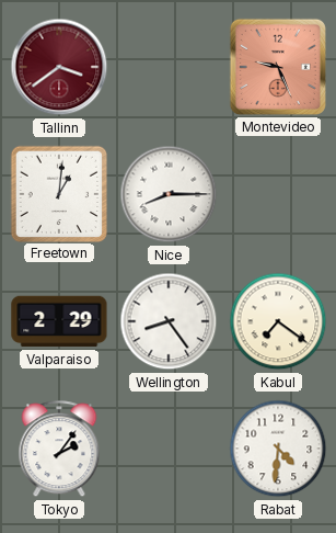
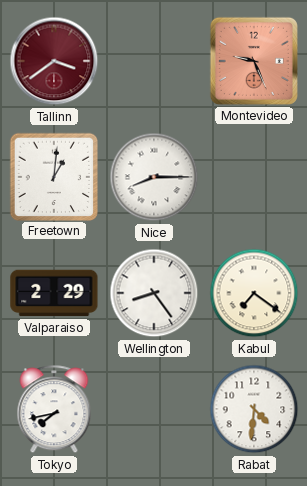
Tokyo: 2:06 -> 7:43 (54, 410)
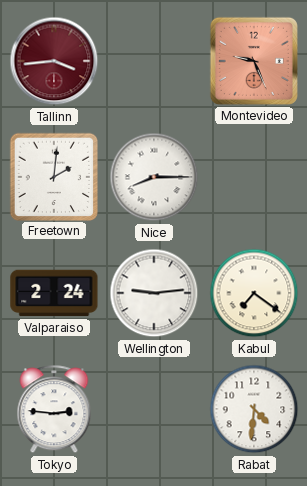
Tallinn: 3:39 -> 3:44 (54, 61)
Freetown: 1:01 -> 2:01 (53, 176)
Valparaiso: 2:29 -> 2:24 (54, 293)
Wellington: 8:24 -> 9:14 (154, 293)
Tokyo: 7:43 -> 2:46 (54, 410)
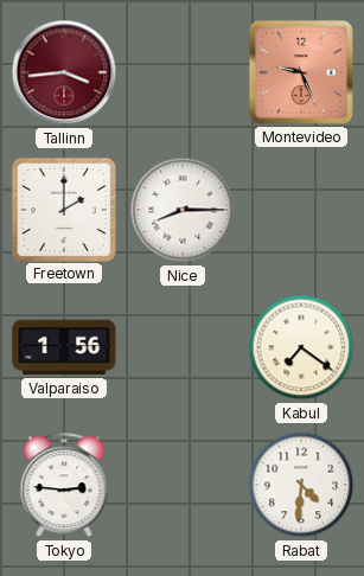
Freetown: 2:01 -> 2:00 (63, 209)
Valparaiso: 2:24 -> 1:56 (64, 347)
Wellington: 9:14 -> none (154, 293)
